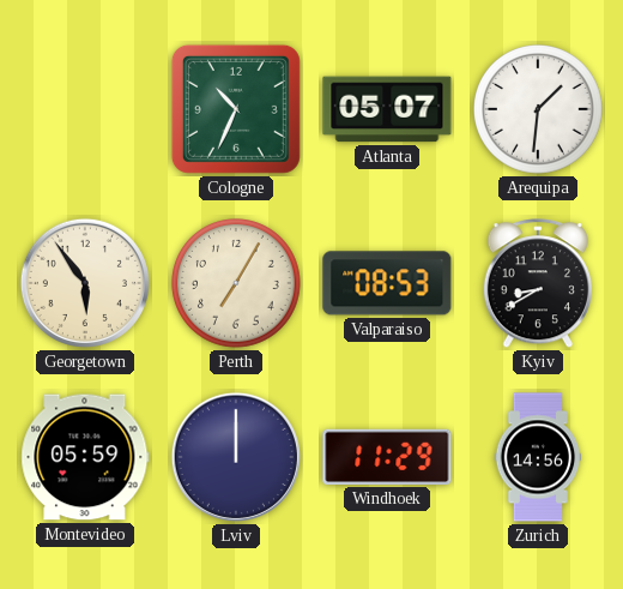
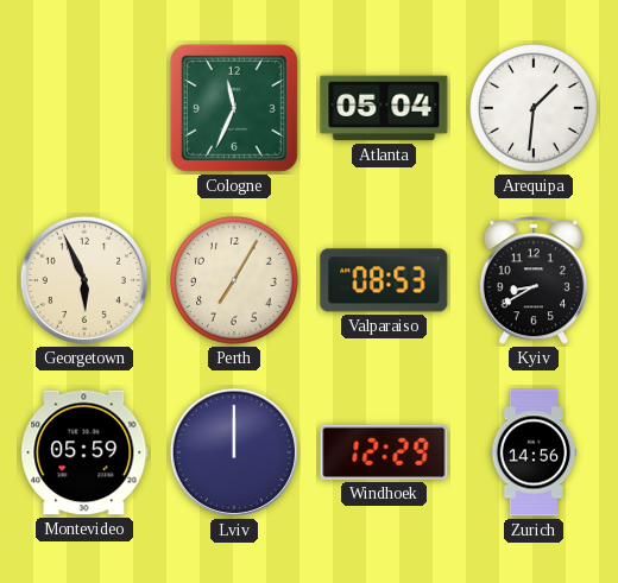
Cologne: 10:34 -> 11:34 (234, 108)
Atlanta: 05:07 -> 05:04 (384, 108)
Georgetown: 5:54 -> 5:56 (84, 280)
Windhoek: 11:29 -> 12:29 (384, 452)
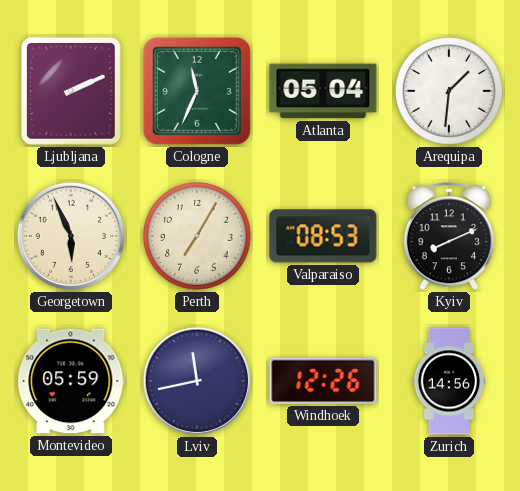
Ljubljana: none -> 2:11 (71, 91)
Kyiv: 8:40 -> 8:11 (448, 237)
Lviv: 12:00 -> 11:43 (197, 381)
Windhoek: 12:29 -> 12:26 (323, 381)
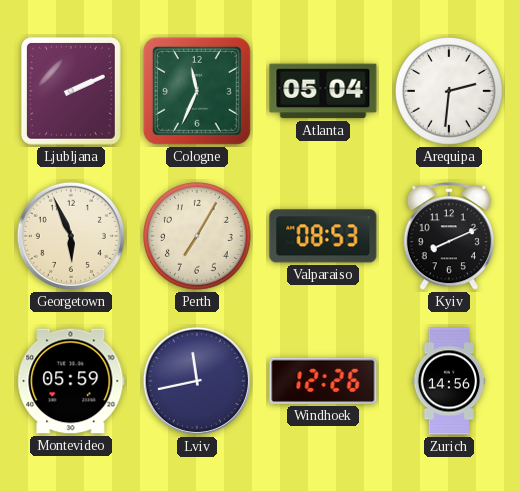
Arequipa: 1:31 -> 2:31 (450, 92)
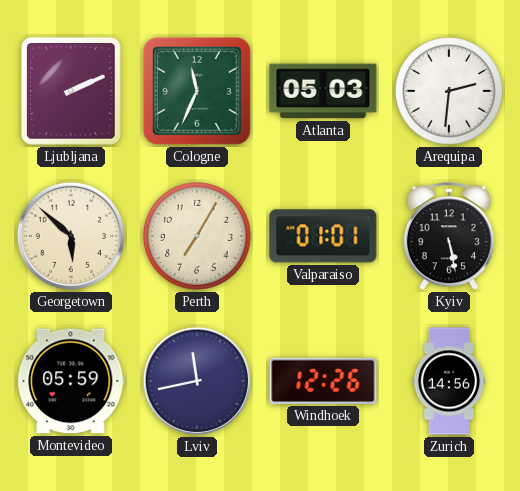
Atlanta: 05:04 -> 05:03 (323, 91)
Georgetown: 5:56 -> 5:52 (71, 236)
Valparaiso: 08:53 -> 01:01 (323, 236)
Kyiv: 8:11 -> 5:28 (448, 237)
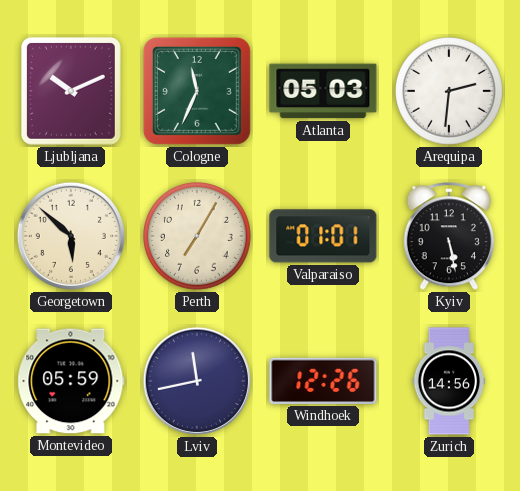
Ljubljana: 2:11 -> 10:11 (71, 91)
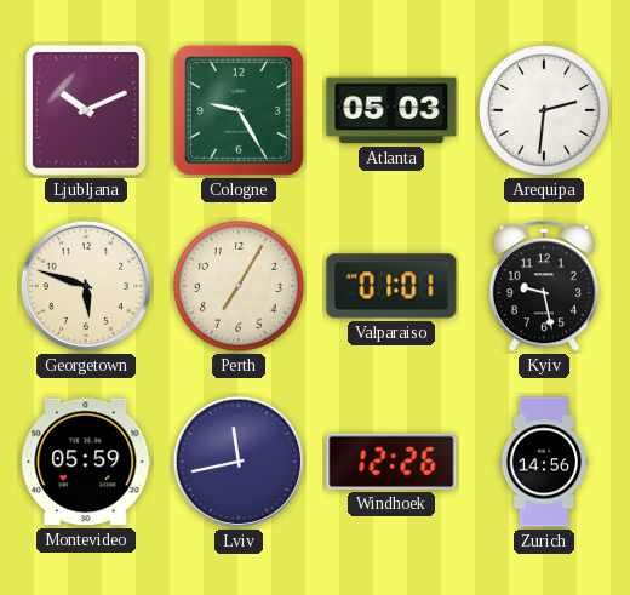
Cologne: 11:34 -> 9:25 (239, 110)
Georgetown: 5:52 -> 5:48 (86, 286)
Kyiv: 5:28 -> 9:28 (543, 287)
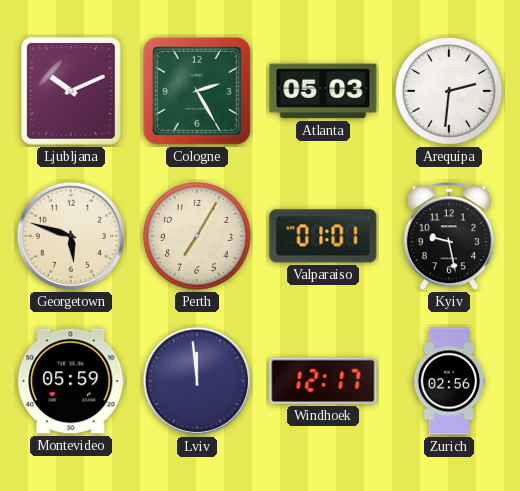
Cologne: 9:25 -> 2:25 (197, 91)
Lviv: 11:43 -> 11:59 (197, 381)
Windhoek: 12:26 -> 12:17 (323, 381)
Zurich: 14:56 -> 02:56 (449, 381)
